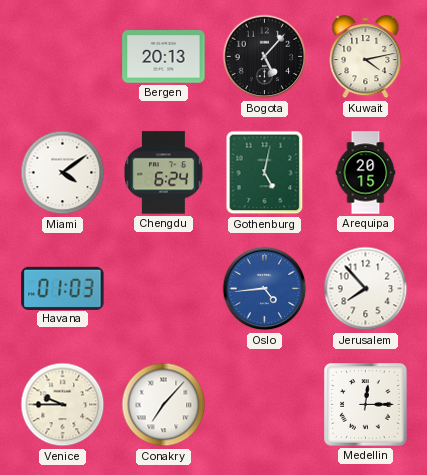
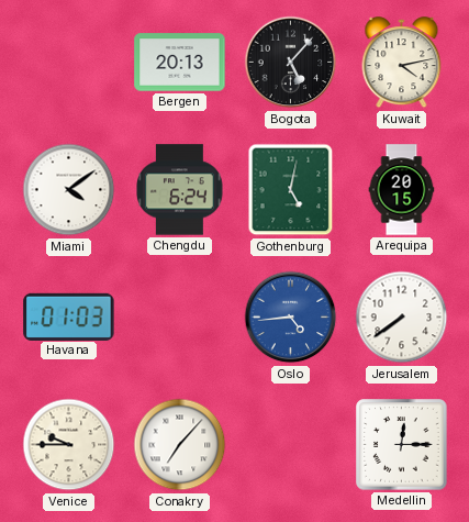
Jerusalem: 7:53 -> 7:39 (402, 318)
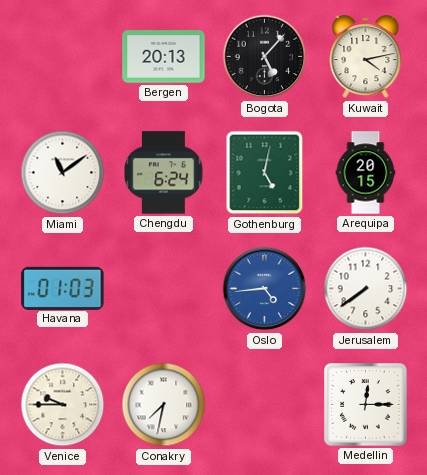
Miami: 4:09 -> 11:09 (63, 173)
Conakry: 7:07 -> 7:32 (164, 405)
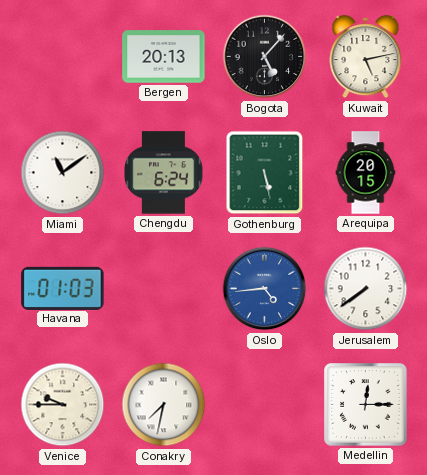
Kuwait: 4:13 -> 5:13 (366, 57)
Gothenburg: 5:02 -> 5:28 (265, 173)
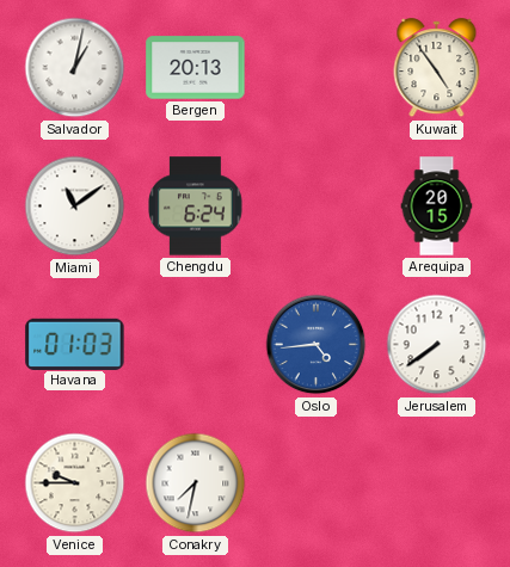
Salvador: none -> 1:02 (75, 68)
Bogota: 5:07 -> none (265, 57)
Kuwait: 5:13 -> 4:54 (437, 68)
Gothenburg: 5:28 -> none (265, 173)
Medellin: 12:15 -> none (366, 405)
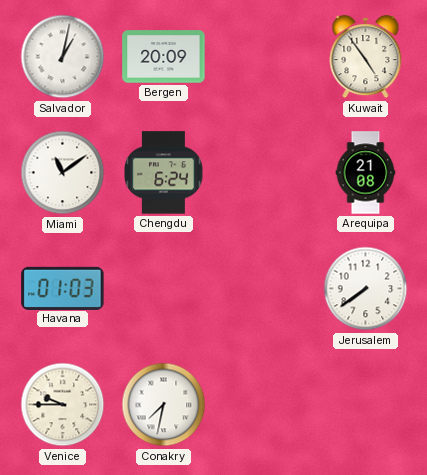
Bergen: 20:13 -> 20:09 (164, 57)
Arequipa: 20:15 -> 21:08 (366, 173)
Oslo: 4:44 -> none (317, 345)
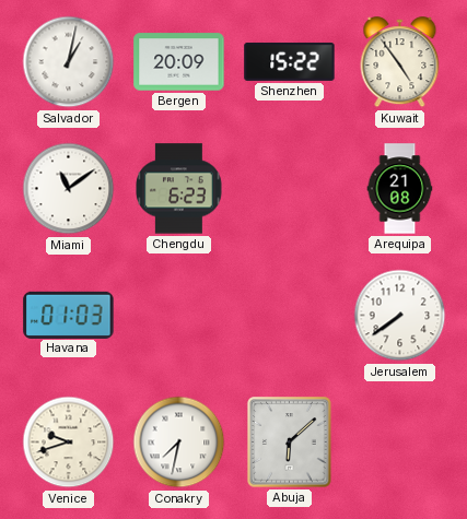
Shenzhen: none -> 15:22 (290, 61)
Chengdu: 6:24 -> 6:23 (179, 189)
Venice: 9:45 -> 9:42 (69, 443)
Abuja: none -> 6:08 (290, 443)
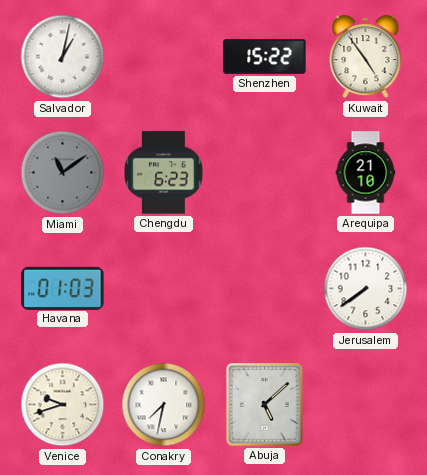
Bergen: 20:09 -> none (179, 62)
Miami dial: white -> grey (63, 173)
Arequipa: 21:08 -> 21:10 (366, 173)
Abuja: 6:08 -> 5:08 (265, 405)
